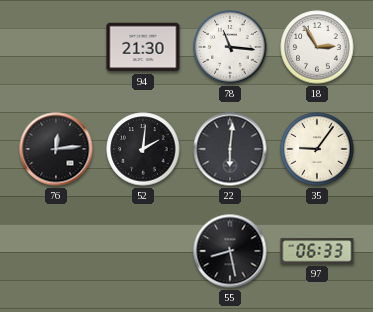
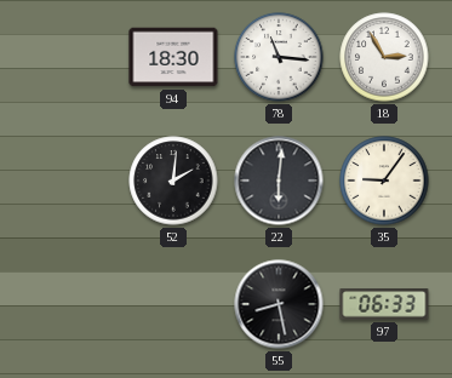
94: 21:30 -> 18:30 (173, 57)
76: 12:14 -> none (56, 149)
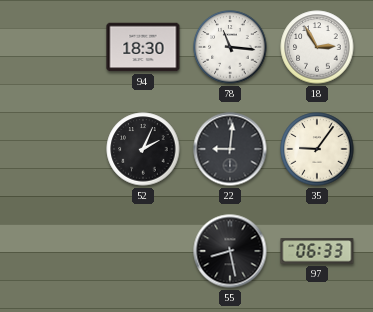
52: 2:01 -> 2:04 (143, 149)
22: 6:01 -> 9:01 (230, 149)
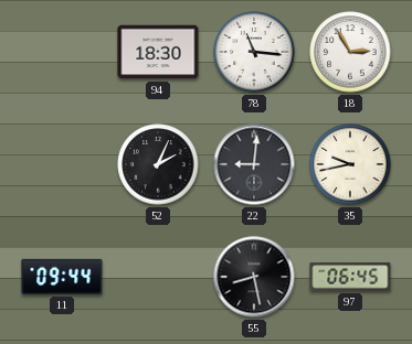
35: 9:06 -> 9:43 (350, 164)
11: none -> 09:44 (62, 277)
97: 06:33 -> 06:45 (350, 277)
